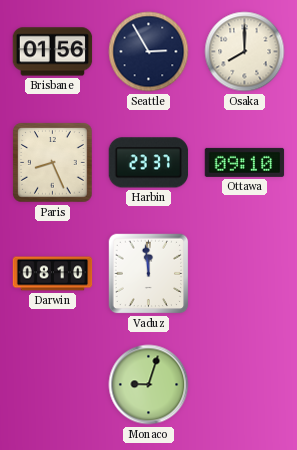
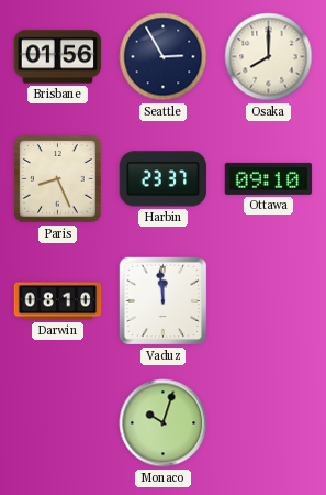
Monaco: 9:03 -> 10:03 (164, 424)
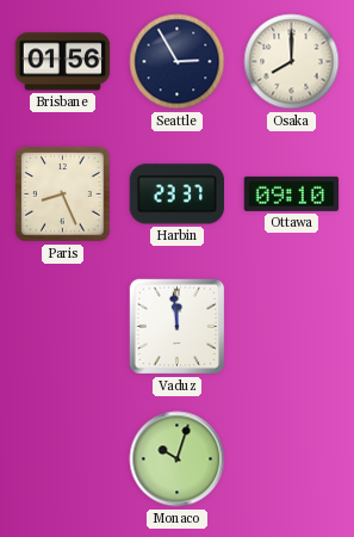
Darwin: 08:10 -> none (58, 301)
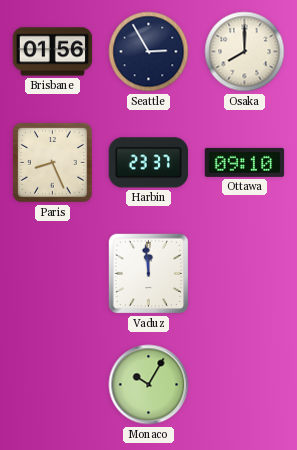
Monaco: 10:03 -> 10:05 (149, 385)
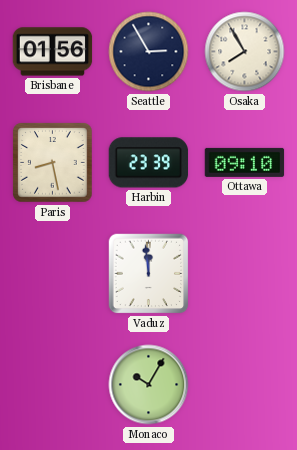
Osaka: 8:00 -> 7:55 (245, 52)
Paris: 8:26 -> 8:28 (53, 163)
Harbin: 23:37 -> 23:39 (149, 163)
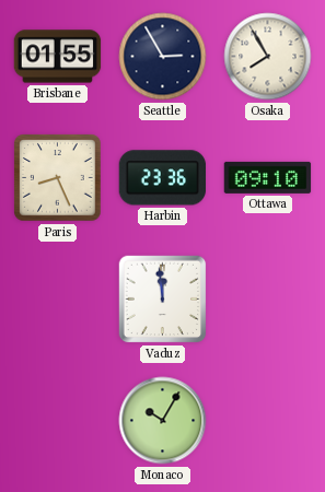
Brisbane: 01:56 -> 01:55 (58, 57)
Paris: 8:28 -> 8:26 (58, 178)
Harbin: 23:39 -> 23:36 (163, 178)
